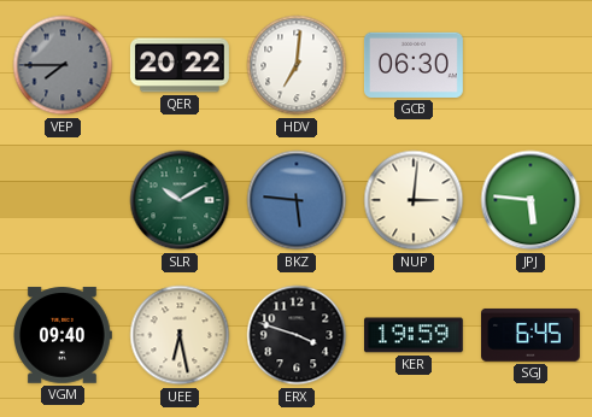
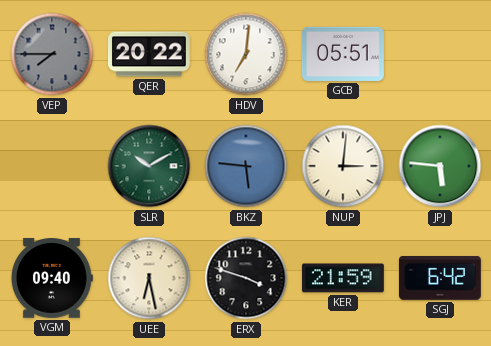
GCB: 06:30 -> 05:51 (343, 54)
KER: 19:59 -> 21:59 (343, 278)
SGJ: 6:45 -> 6:42 (440, 278)
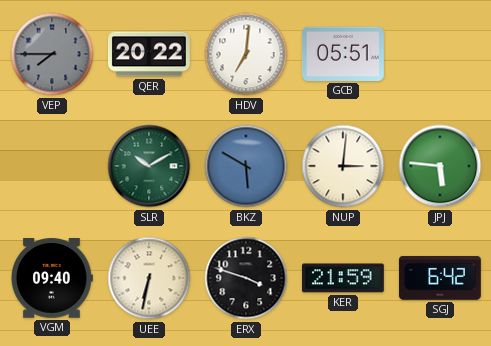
BKZ: 5:46 -> 5:50 (246, 166)
UEE: 6:28 -> 6:32 (149, 278)
